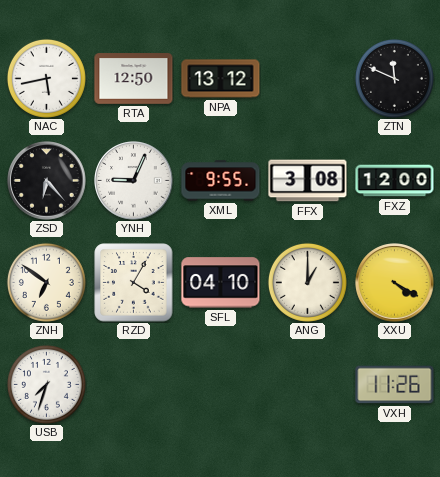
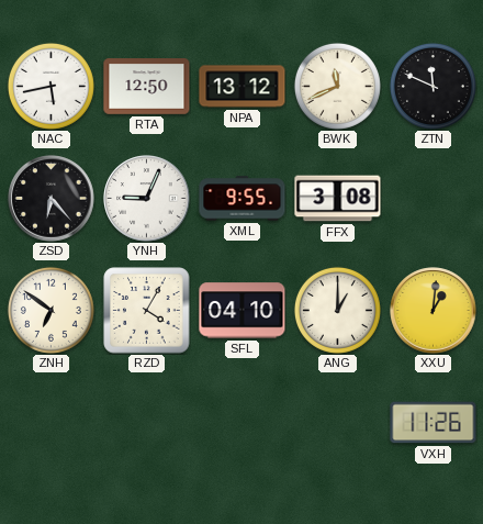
BWK: none -> 11:41 (337, 86)
FXZ: 12:00 -> none (395, 181)
XXU: 4:20 -> 1:01 (434, 311)
USB: 7:33 -> none (46, 384)
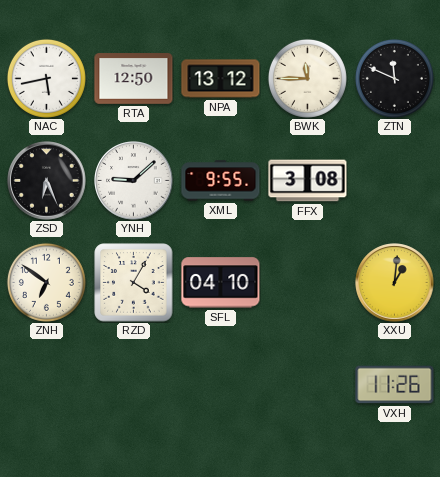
BWK: 11:41 -> 11:45 (307, 78)
ZSD: 6:23 -> 6:26 (47, 181)
YNH: 9:04 -> 9:08 (134, 181)
ANG: 1:00 -> none (337, 310)
